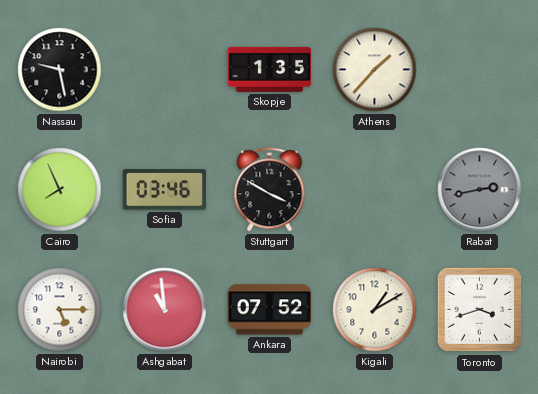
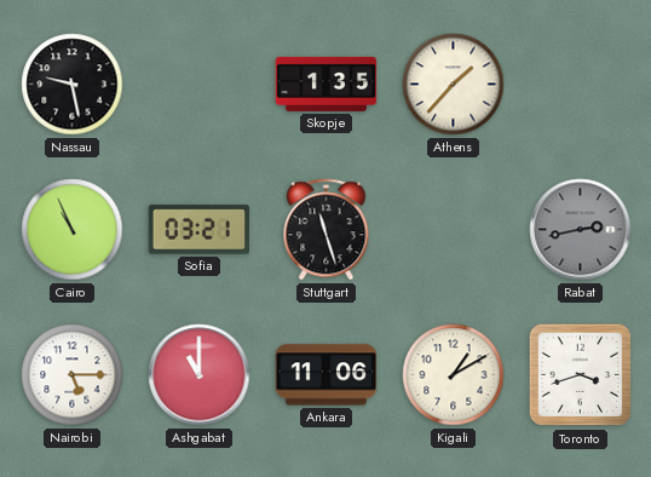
Cairo: 7:56 -> 10:56 (73, 230)
Sofia: 03:46 -> 03:21 (200, 230)
Stuttgart: 3:50 -> 11:27 (327, 230)
Ashgabat: 10:59 -> 11:00 (200, 375)
Ankara: 07:52 -> 11:06 (327, 375)
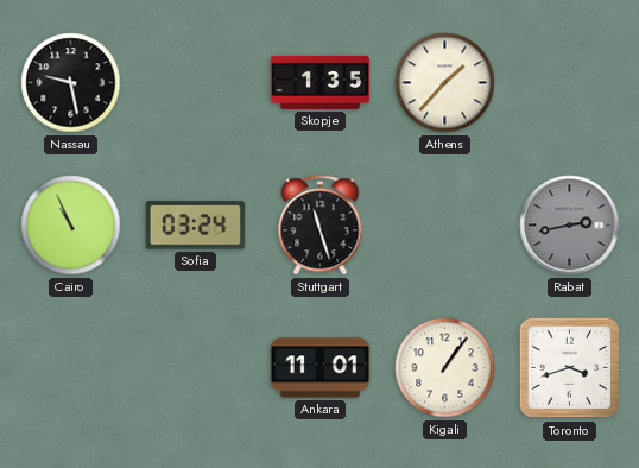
Sofia: 03:21 -> 03:24 (196, 226)
Nairobi: 5:15 -> none (73, 375)
Ashgabat: 11:00 -> none (200, 375)
Ankara: 11:06 -> 11:01 (321, 368)
Kigali: 1:10 -> 1:06 (445, 368)
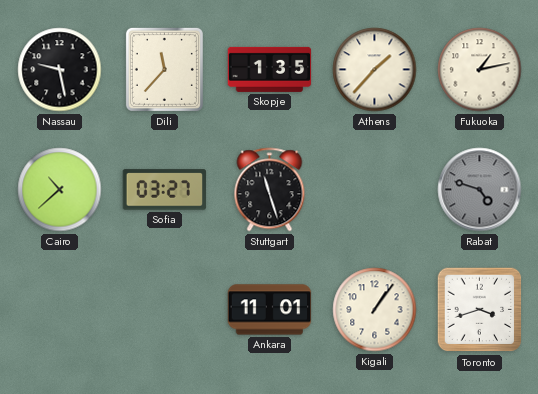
Dili: none -> 11:37 (164, 69)
Fukuoka: none -> 1:13 (480, 70)
Cairo: 10:56 -> 10:38 (60, 190)
Sofia: 03:24 -> 03:27 (165, 190)
Rabat: 2:43 -> 4:48 (480, 190)
